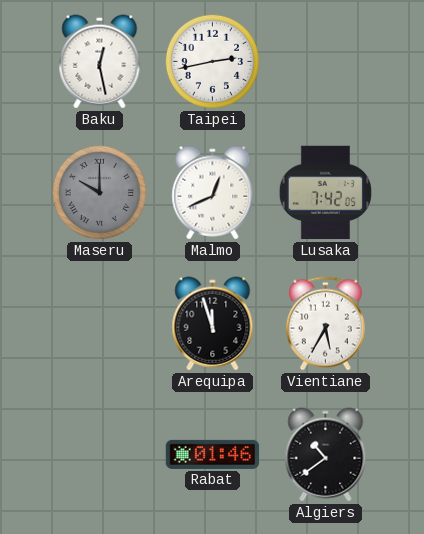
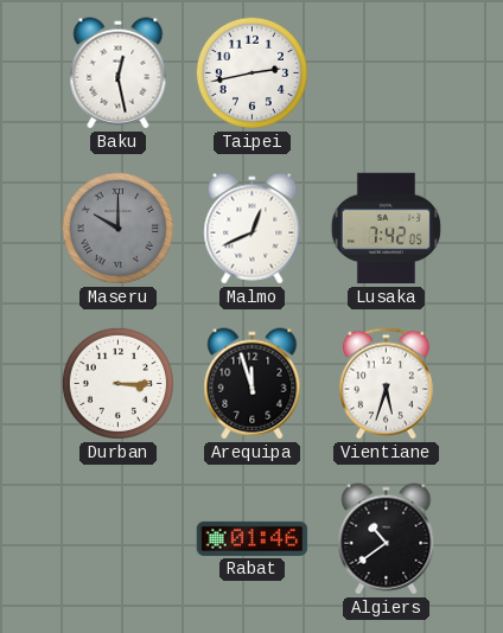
Durban: none -> 3:15 (117, 383)
Vientiane: 5:35 -> 5:33 (386, 384)
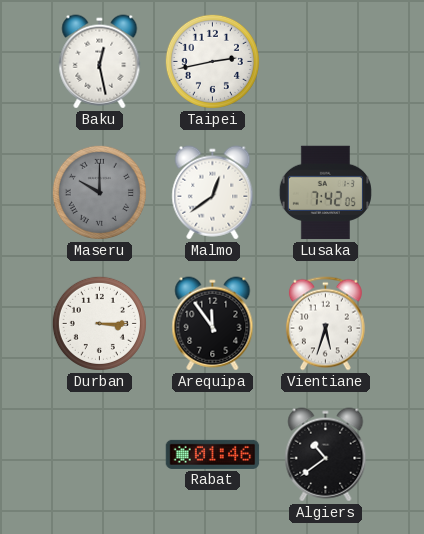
Malmo: 12:41 -> 12:39 (213, 193)
Arequipa: 11:57 -> 11:54 (213, 324)
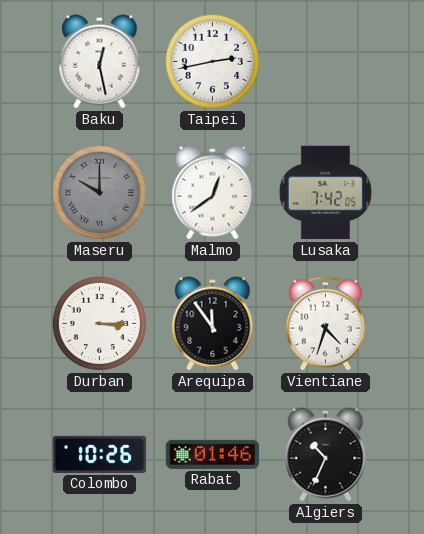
Vientiane: 5:33 -> 4:33 (325, 324)
Colombo: none -> 10:26 (100, 454)
Algiers: 10:39 -> 10:34 (326, 455)
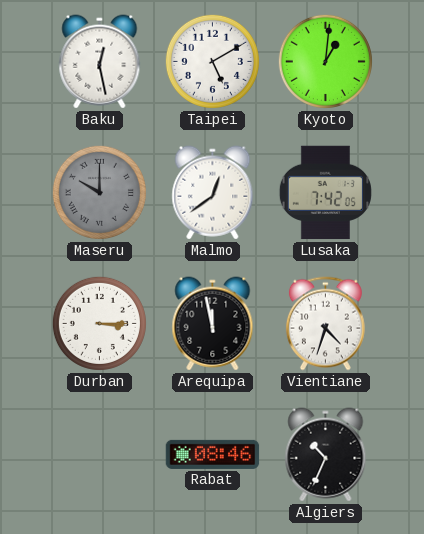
Taipei: 2:43 -> 5:10 (212, 61)
Kyoto: none -> 1:01 (325, 61)
Arequipa: 11:54 -> 11:58 (213, 324)
Colombo: 10:26 -> none (100, 454)
Rabat: 01:46 -> 08:46 (213, 454)
